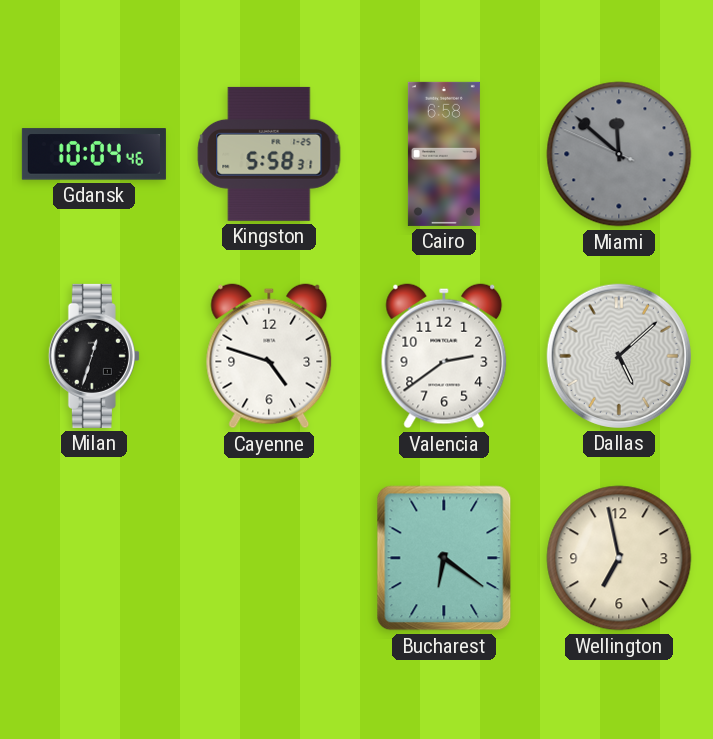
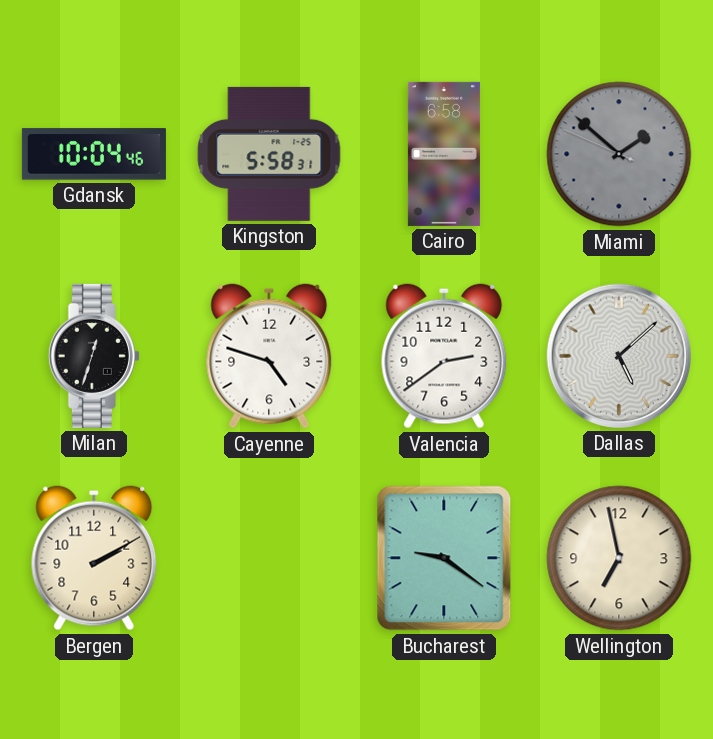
Miami: 11:51 -> 1:51 (619, 154)
Bergen: none -> 2:10 (94, 558)
Bucharest: 6:21 -> 9:21 (444, 558)
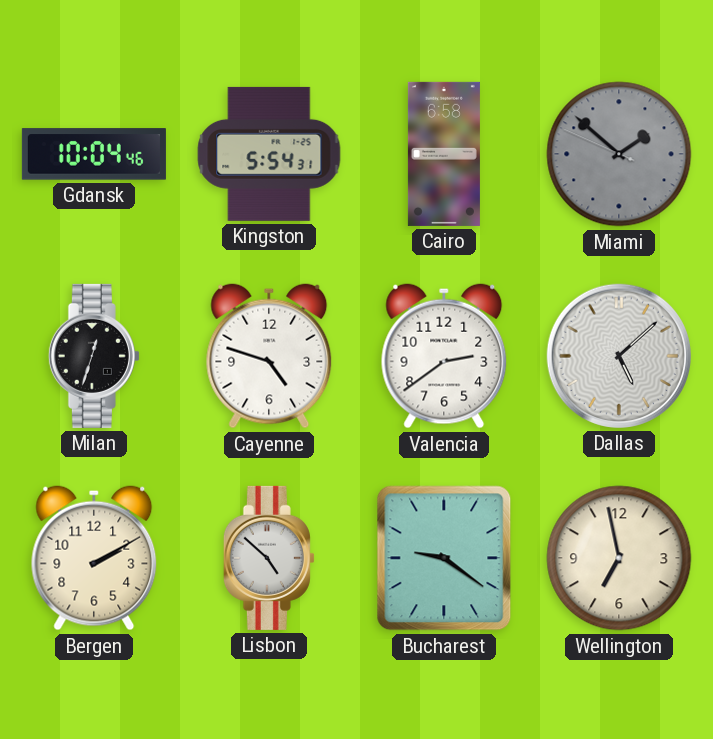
Kingston: 5:58 -> 5:54 (269, 154)
Lisbon: none -> 4:52 (269, 558)
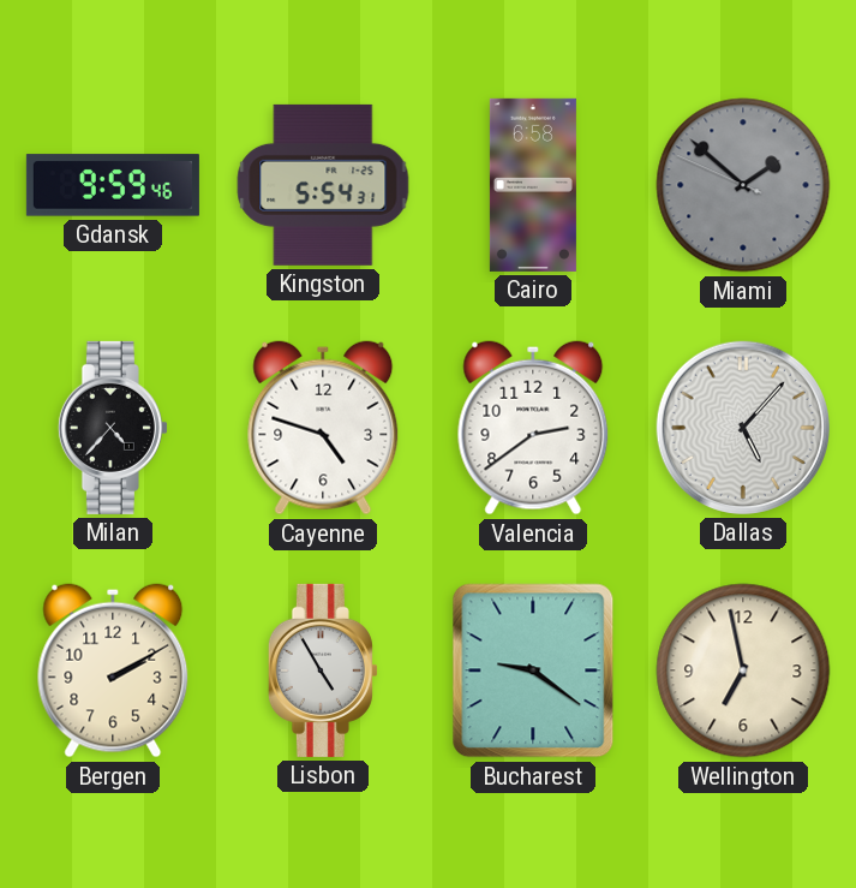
Gdansk: 10:04 -> 9:59 (113, 185)
Milan: 12:33 -> 4:37 (113, 428)
Dallas: 5:08 -> 5:07 (743, 428)
Lisbon: 4:52 -> 4:55 (323, 671)
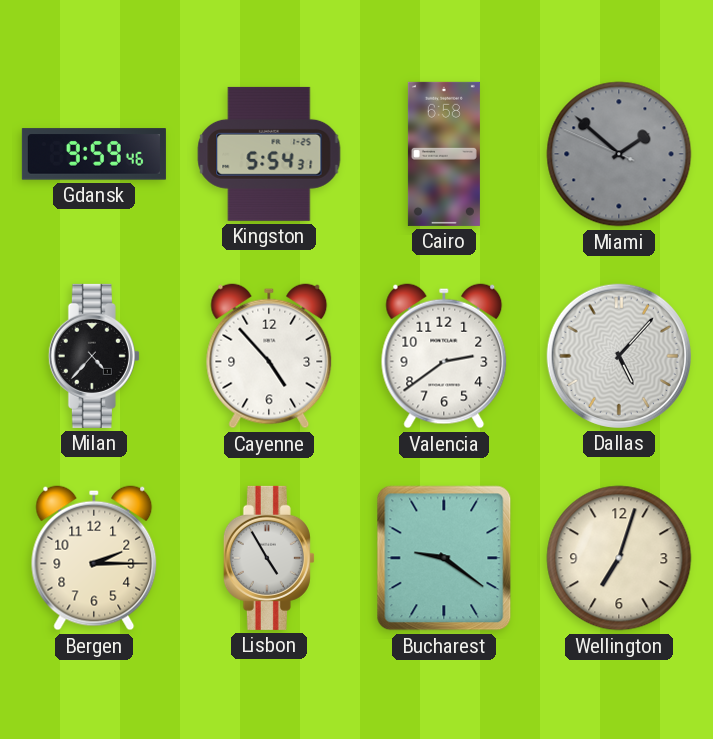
Cayenne: 4:48 -> 4:53 (269, 356)
Bergen: 2:10 -> 2:15 (94, 558)
Wellington: 6:58 -> 7:03 (619, 558)
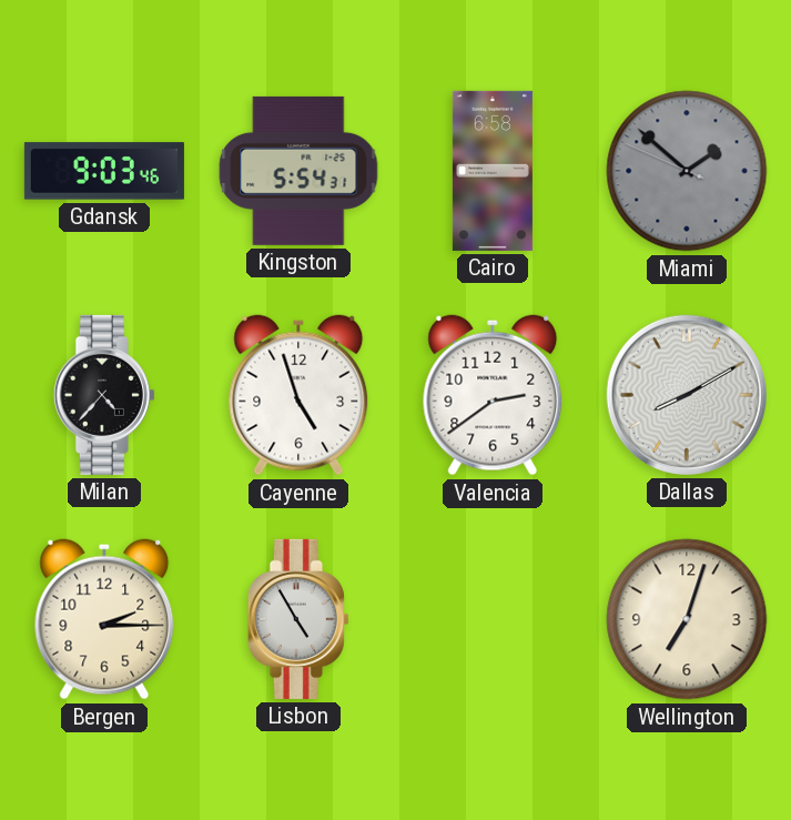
Gdansk: 9:59 -> 9:03 (104, 171)
Cayenne: 4:53 -> 4:57 (298, 395)
Dallas: 5:07 -> 8:10 (687, 395)
Bucharest: 9:21 -> none (444, 558)
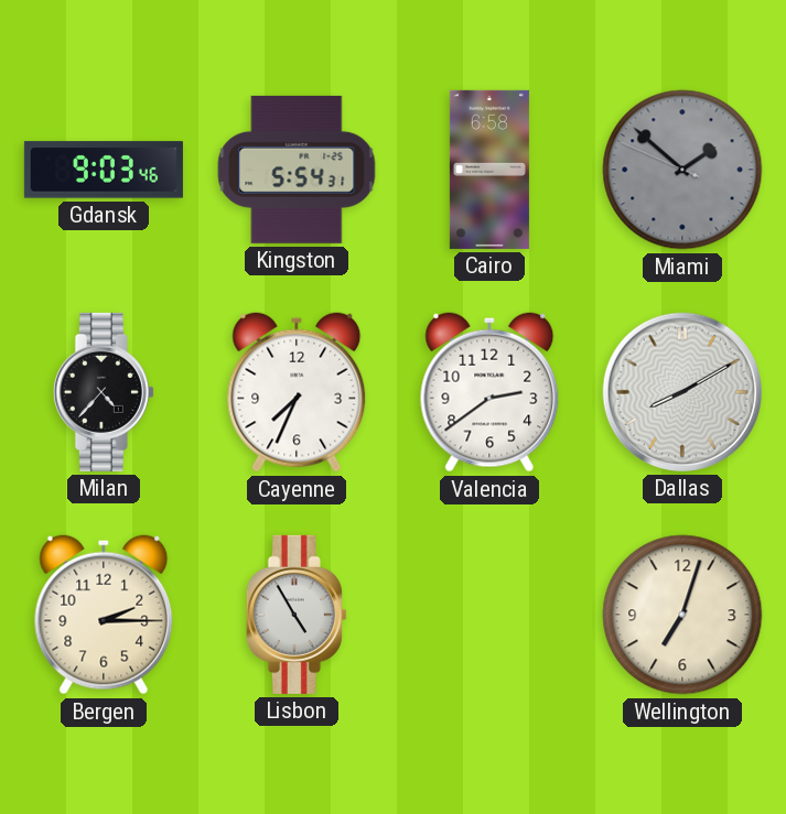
Cayenne: 4:57 -> 7:34 (297, 392)
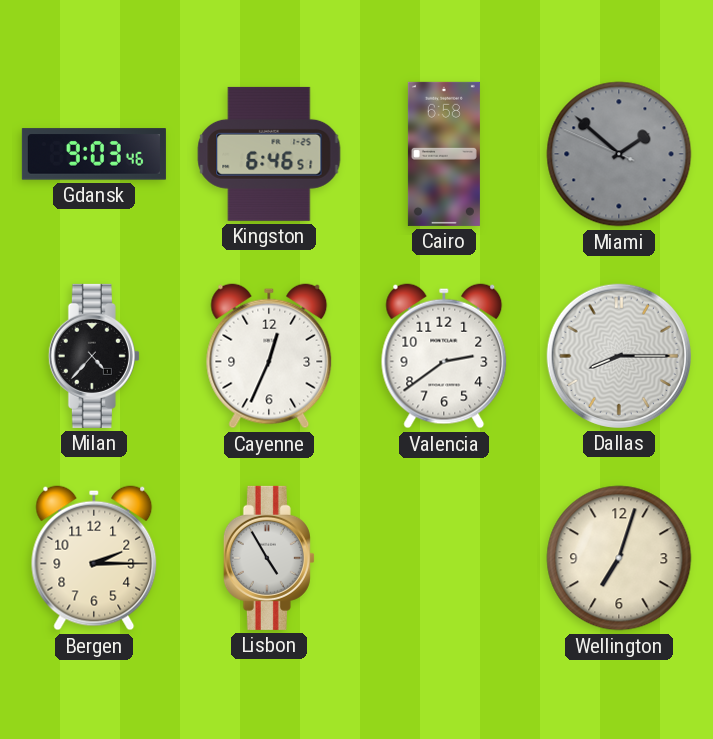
Kingston: 5:54 -> 6:46 (269, 154)
Cayenne: 7:34 -> 12:34 (269, 356)
Dallas: 8:10 -> 8:15 (619, 356)
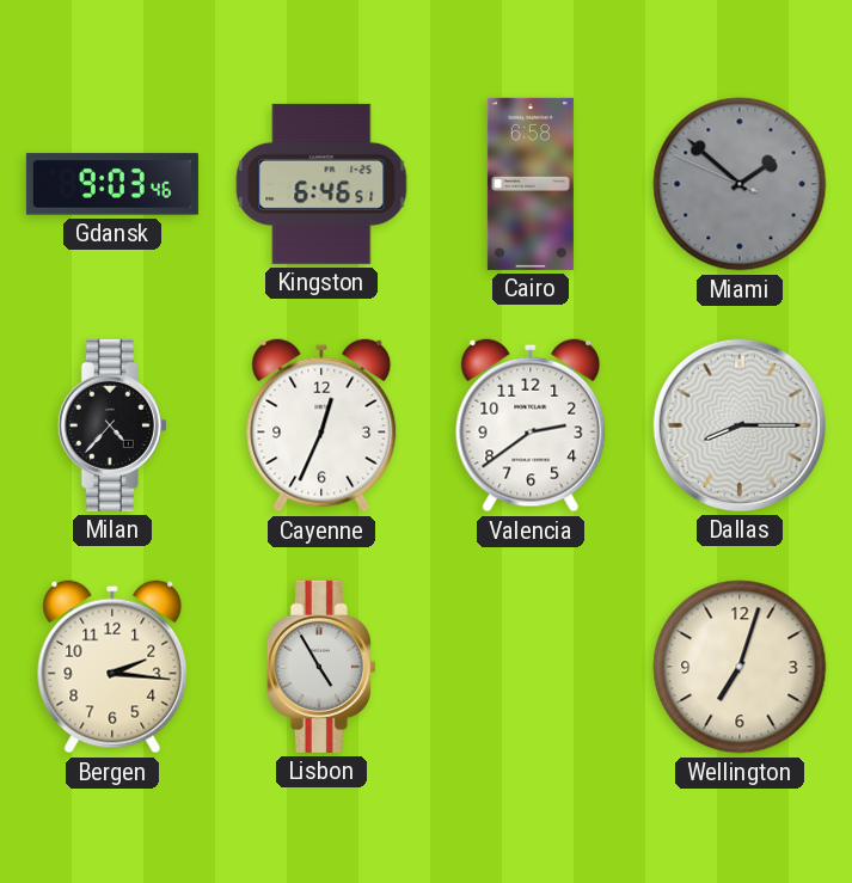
Bergen: 2:15 -> 2:16 (112, 667)
